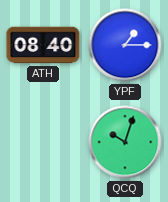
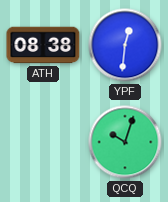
ATH: 08:40 -> 08:38 (43, 45)
YPF: 1:15 -> 12:31 (125, 45)
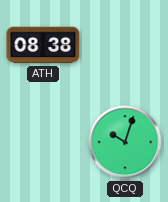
YPF: 12:31 -> none (125, 45)
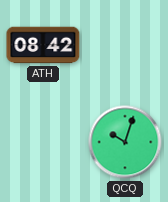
ATH: 08:38 -> 08:42 (43, 45)
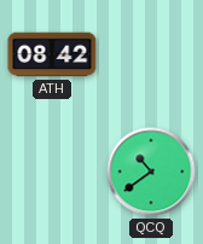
QCQ: 10:03 -> 10:39 (151, 172)
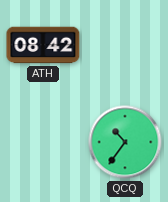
QCQ: 10:39 -> 10:36 (125, 142)
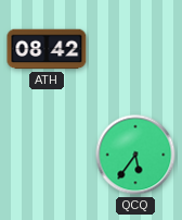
QCQ: 10:36 -> 5:36 (135, 155)
